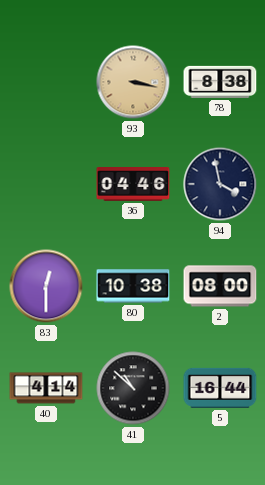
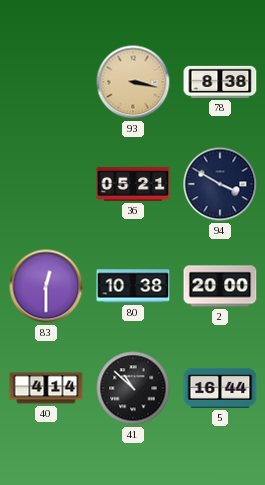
36: 04:46 -> 05:21 (133, 185)
94: 3:58 -> 3:50 (220, 184)
2: 08:00 -> 20:00 (220, 286)
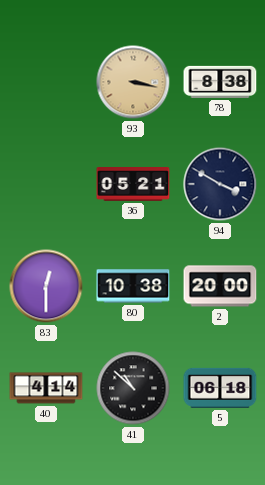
5: 16:44 -> 06:18 (220, 388)
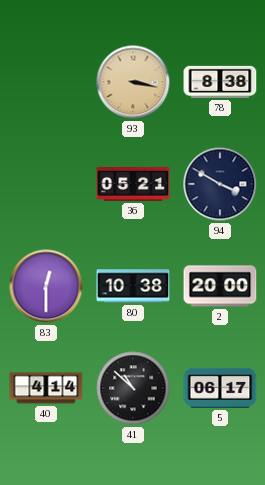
5: 06:18 -> 06:17 (220, 388)
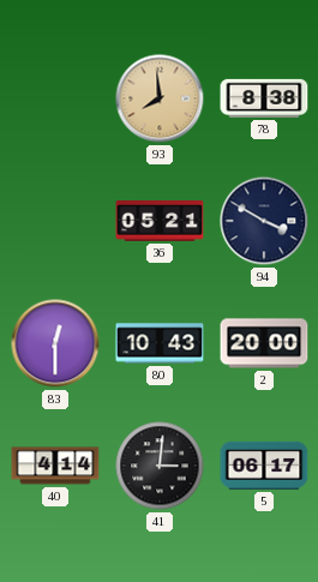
93: 3:17 -> 7:59 (160, 98)
80: 10:38 -> 10:43 (160, 343)
41: 10:52 -> 3:01 (160, 466)
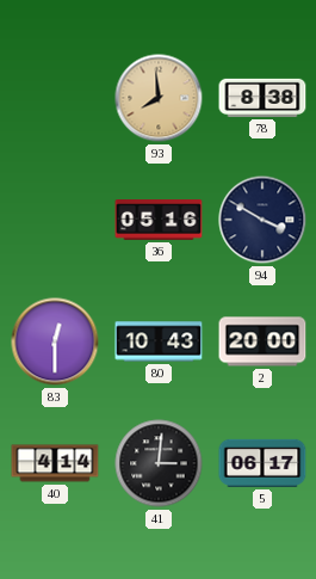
36: 05:21 -> 05:16 (159, 221)
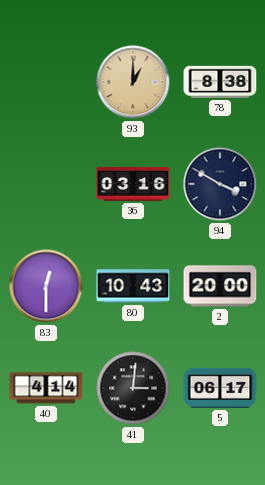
93: 7:59 -> 1:00 (133, 82)
36: 05:16 -> 03:16 (133, 185)
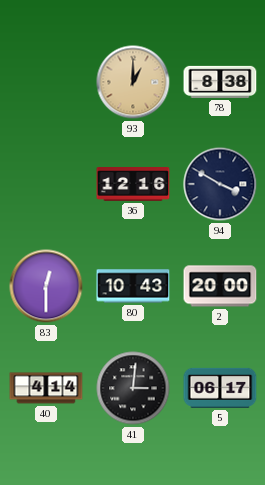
36: 03:16 -> 12:16 (133, 185)
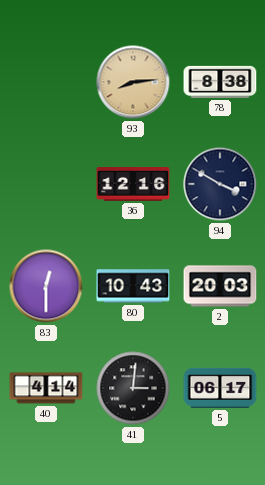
93: 1:00 -> 8:14 (133, 82)
2: 20:00 -> 20:03 (220, 286)
